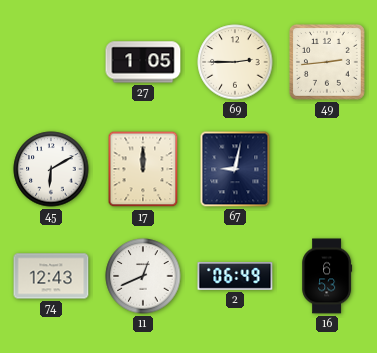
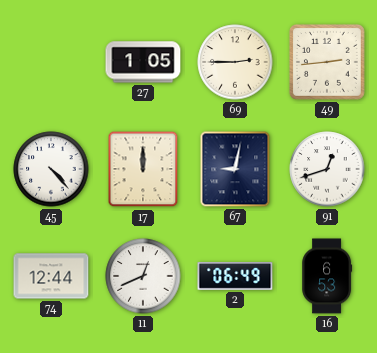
45: 6:10 -> 4:23 (51, 169)
91: none -> 12:42 (327, 169)
74: 12:43 -> 12:44 (51, 276)
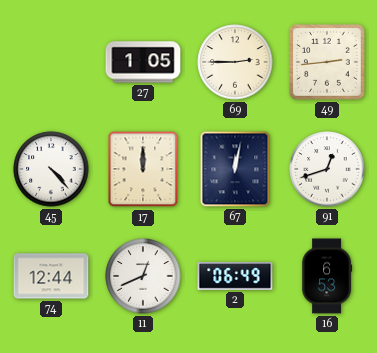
67: 9:02 -> 12:02 (235, 169)
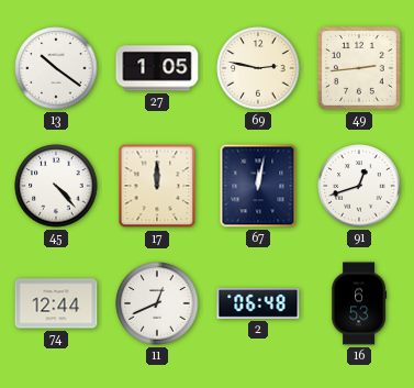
13: none -> 10:21 (56, 68)
69: 2:45 -> 2:47 (258, 68)
2: 06:49 -> 06:48 (258, 303)
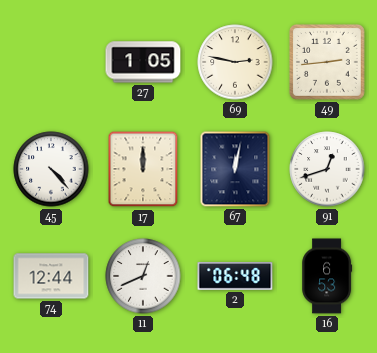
13: 10:21 -> none (56, 68)
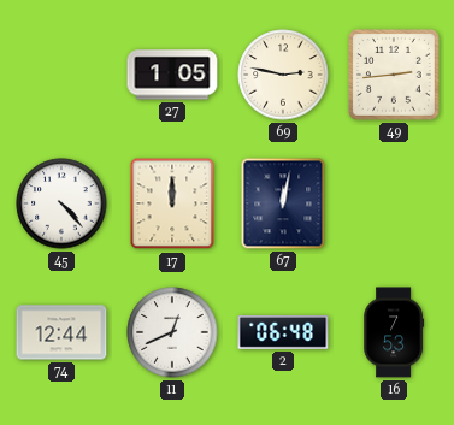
91: 12:42 -> none (327, 169)
16: 6:53 -> 7:53 (394, 332)
